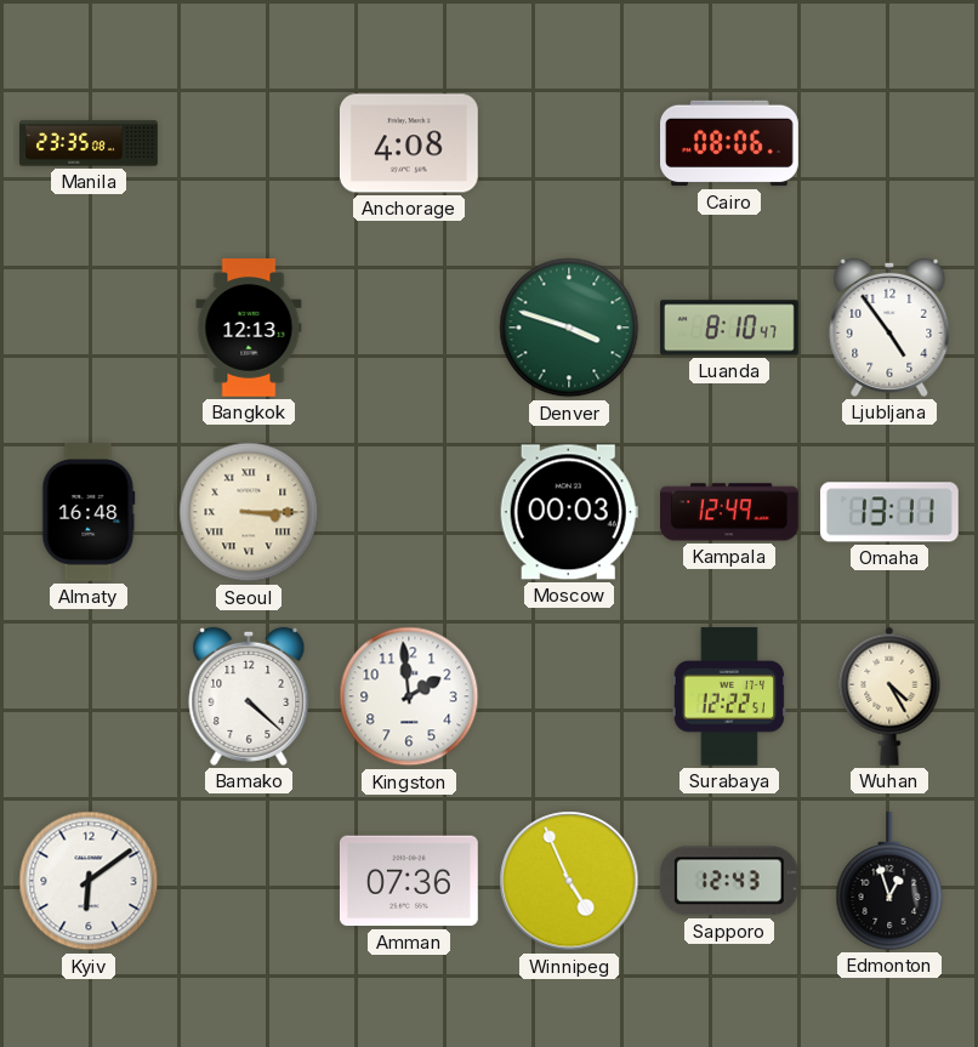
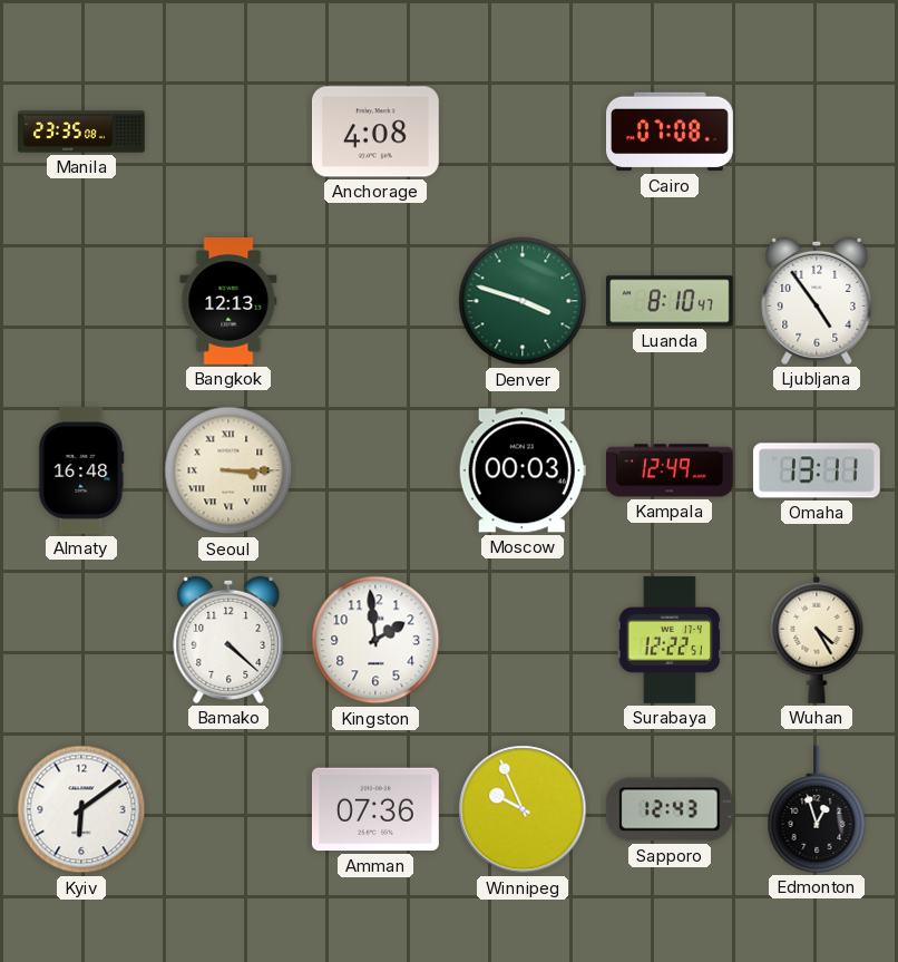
Cairo: 08:06 -> 07:08 (671, 132)
Winnipeg: 4:56 -> 9:56 (523, 809)
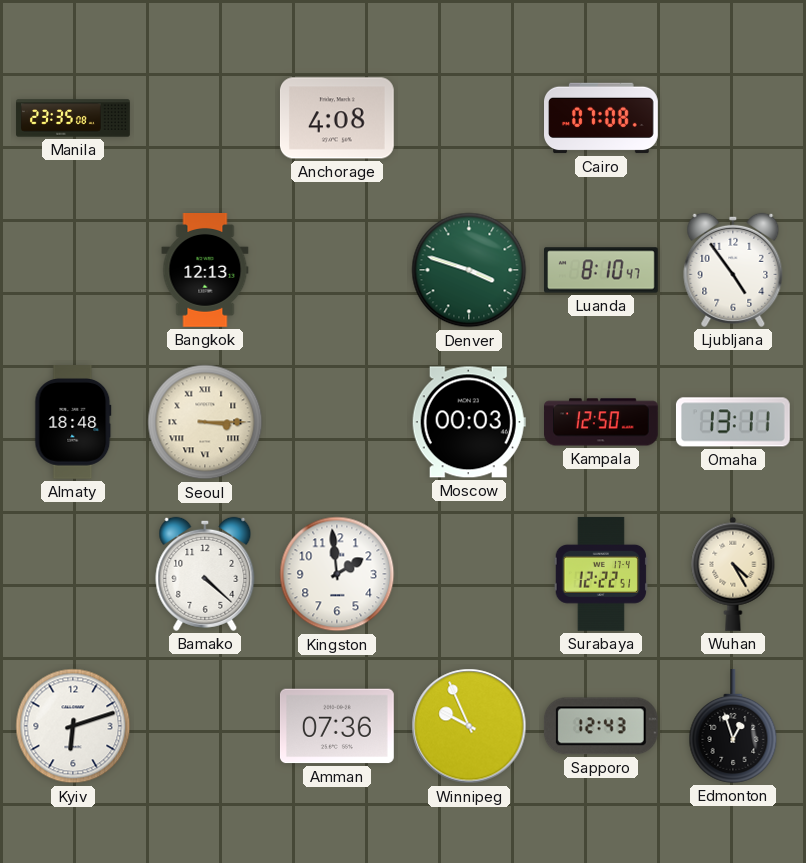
Almaty: 16:48 -> 18:48 (73, 423)
Kampala: 12:49 -> 12:50 (602, 422)
Kyiv: 6:09 -> 6:12 (73, 726)
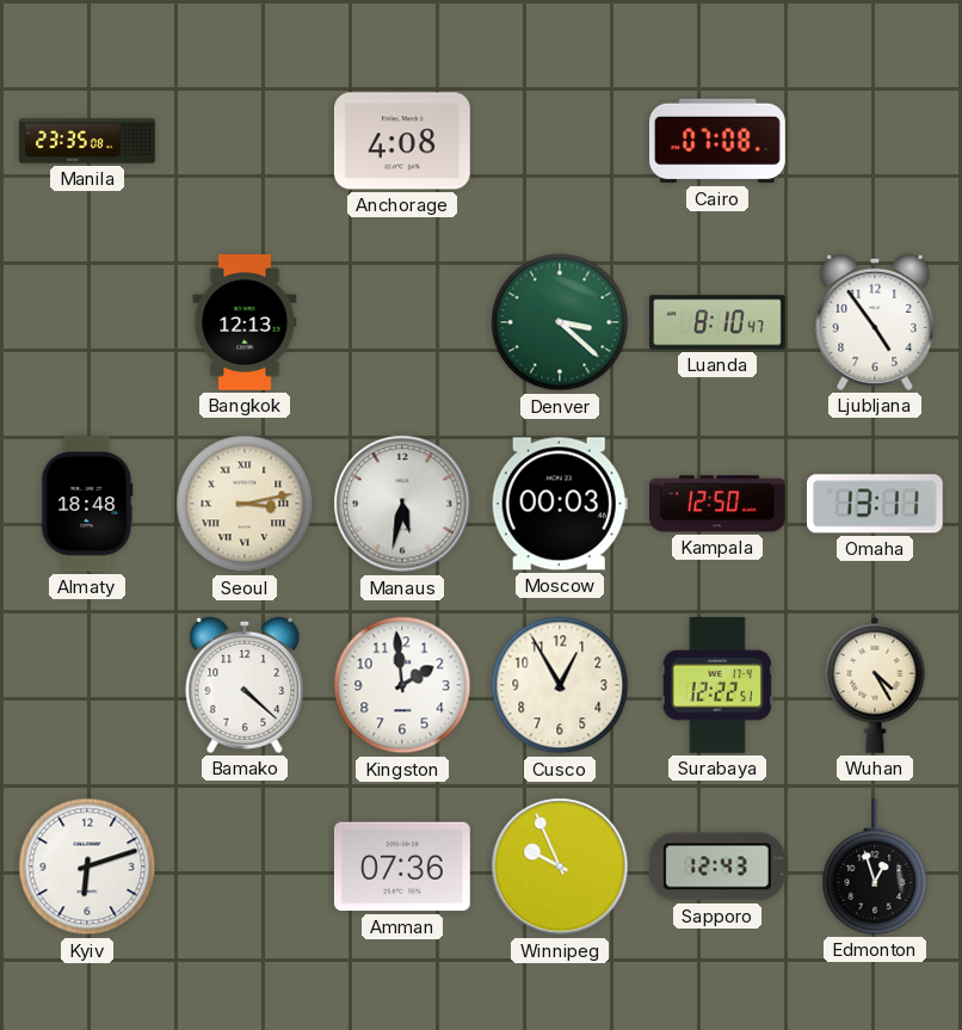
Denver: 3:48 -> 3:22 (560, 322)
Seoul: 3:15 -> 3:13 (245, 504)
Manaus: none -> 5:32 (402, 504)
Cusco: none -> 12:55 (560, 685)
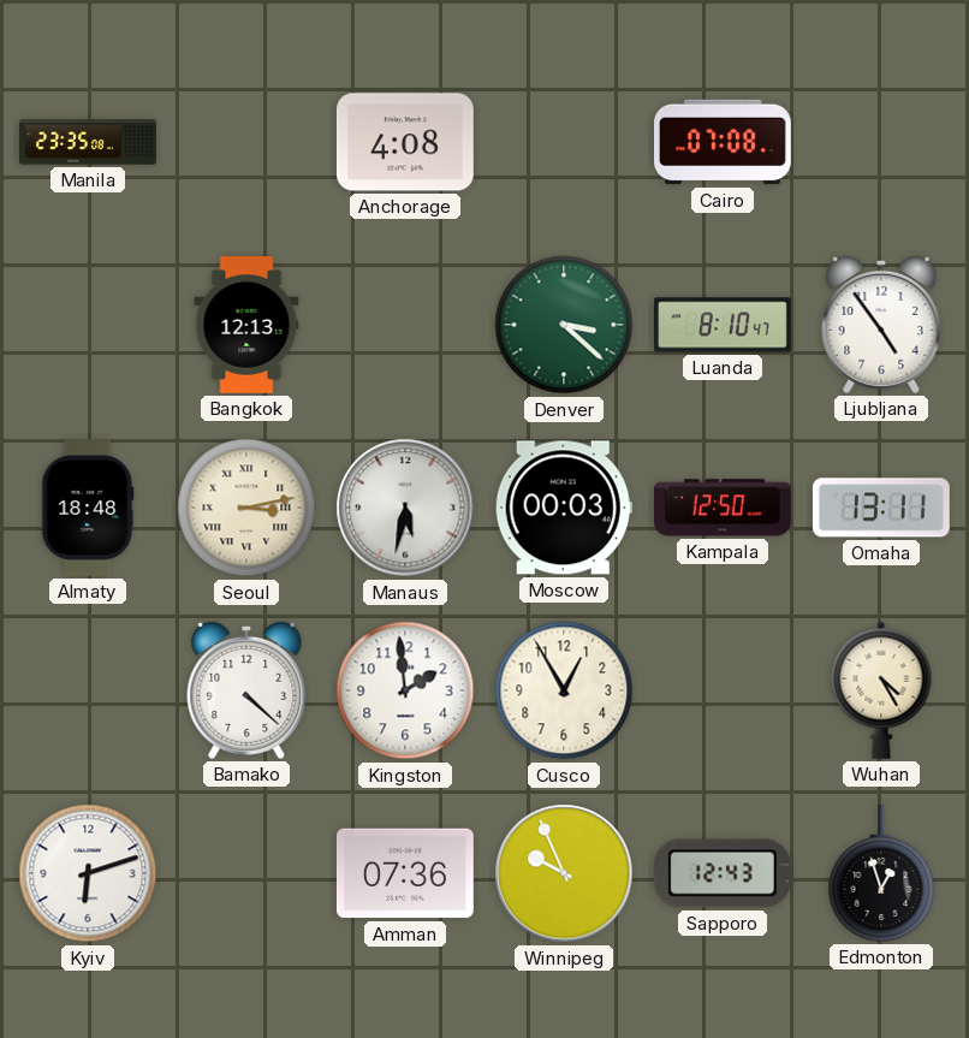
Surabaya: 12:22 -> none (716, 685)
